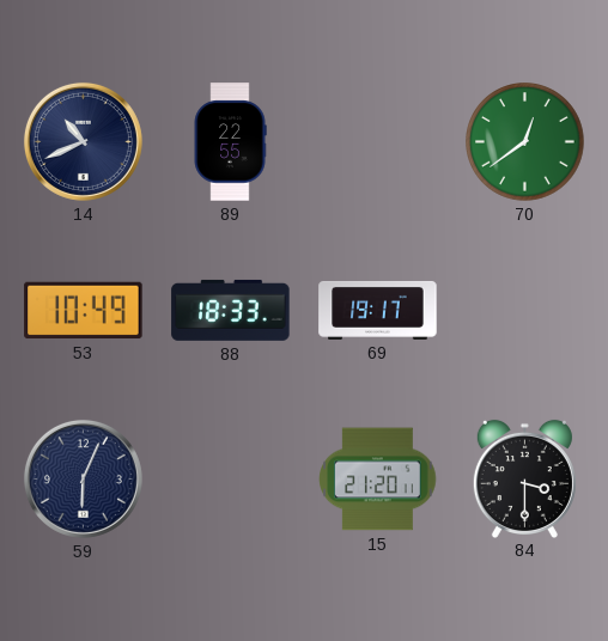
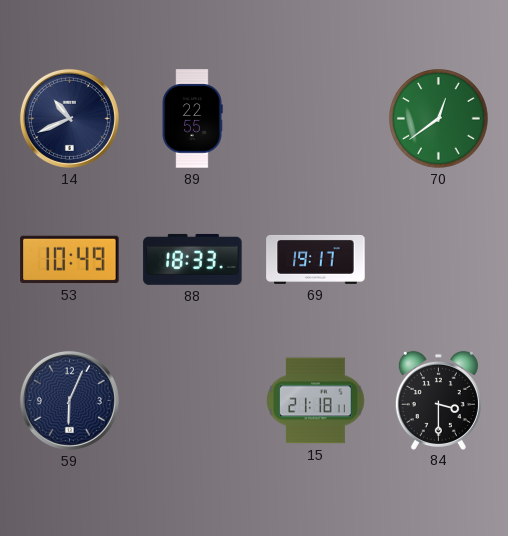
15: 21:20 -> 21:18 (316, 401)
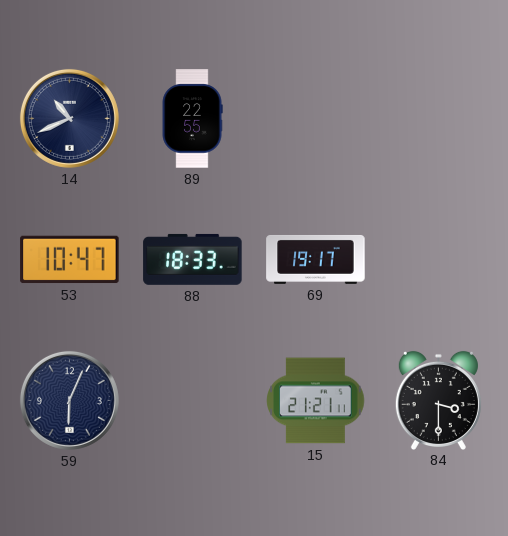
70: 12:39 -> none (439, 119)
53: 10:49 -> 10:47 (70, 260)
15: 21:18 -> 21:21 (316, 401)
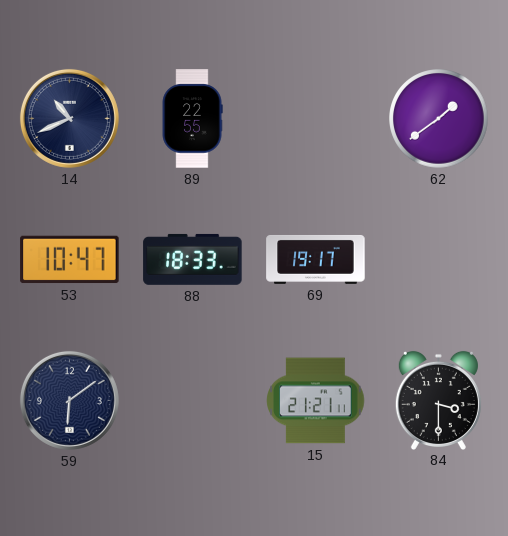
62: none -> 1:39 (439, 119)
59: 6:04 -> 6:09 (69, 400)
